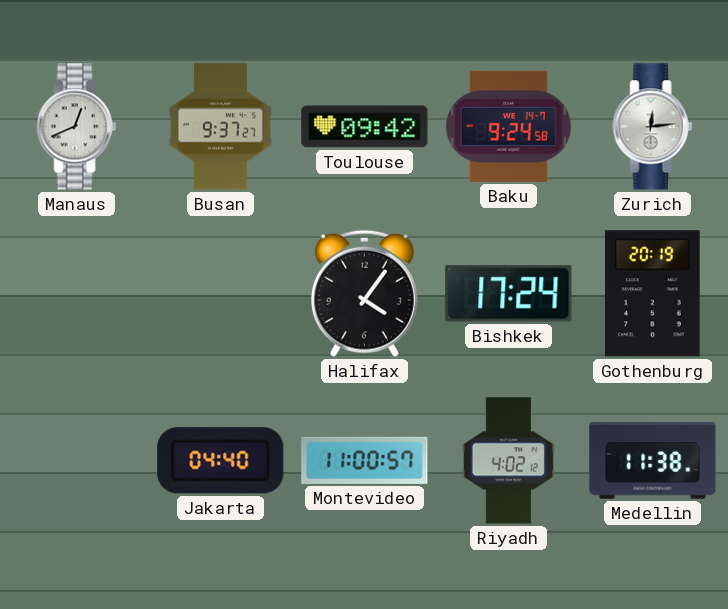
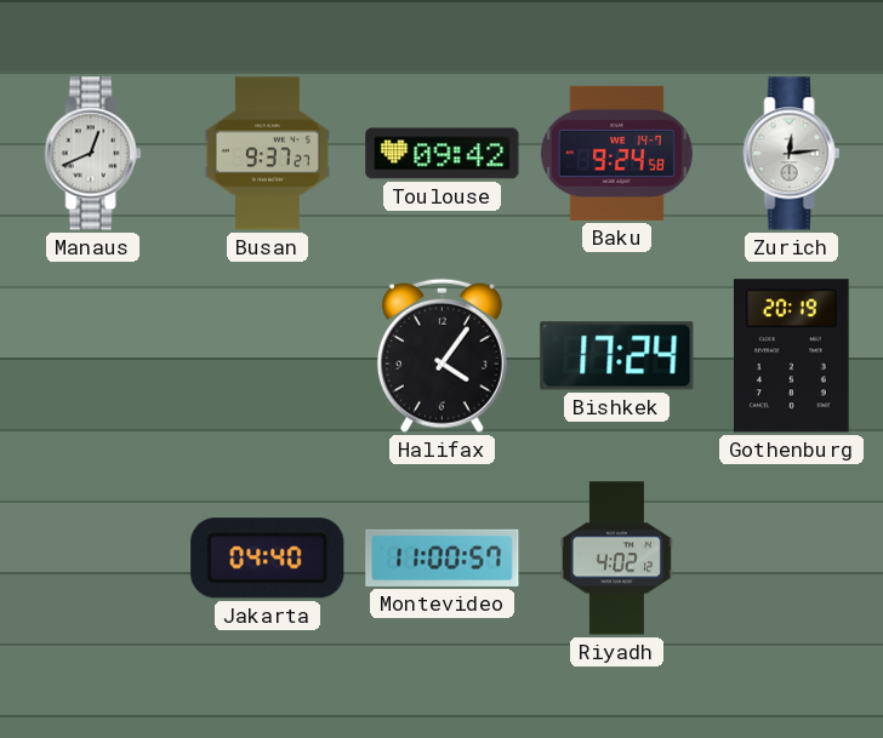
Medellin: 11:38 -> none (653, 461)
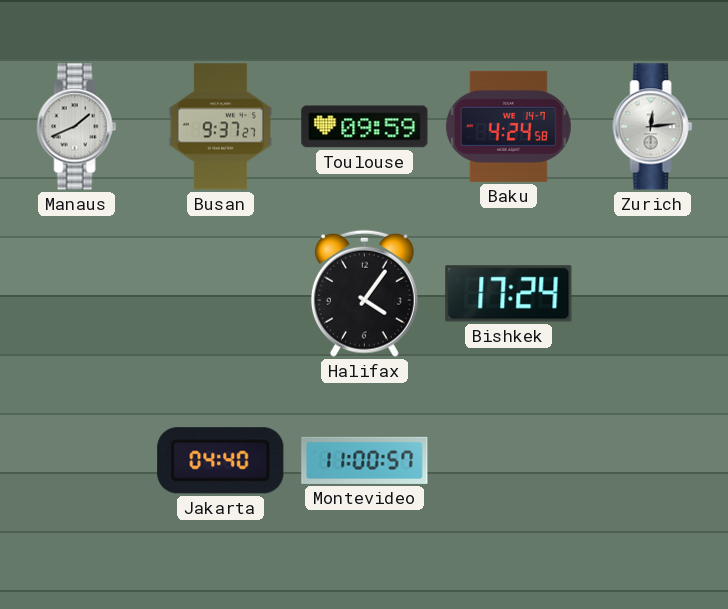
Manaus: 12:41 -> 1:41 (77, 127)
Toulouse: 09:42 -> 09:59 (365, 127)
Baku: 9:24 -> 4:24 (508, 126)
Gothenburg: 20:19 -> none (792, 356)
Riyadh: 4:02 -> none (616, 559)
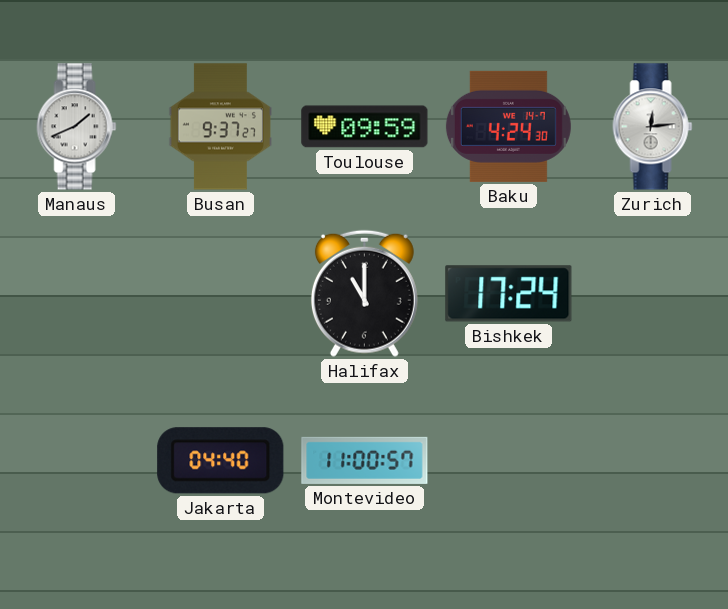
Baku: 4:24:58 -> 4:24:30 (508, 126)
Halifax: 4:06 -> 11:00 (364, 293)
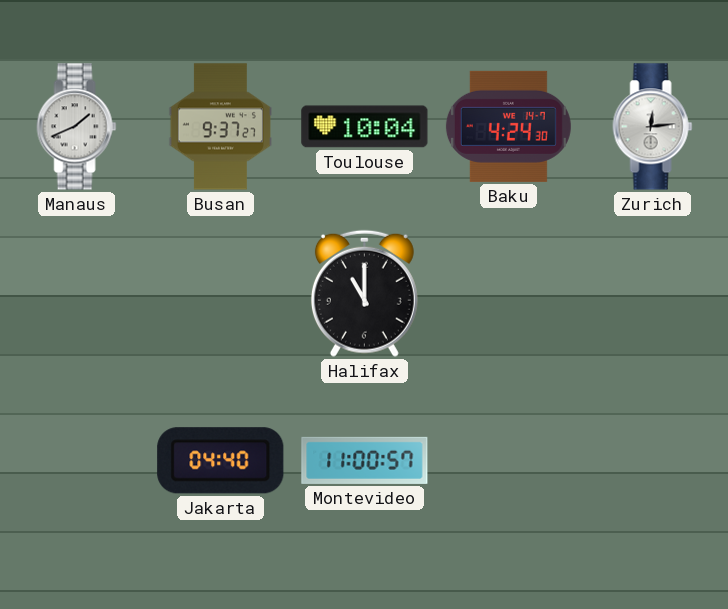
Toulouse: 09:59 -> 10:04 (365, 127)
Bishkek: 17:24 -> none (509, 294)
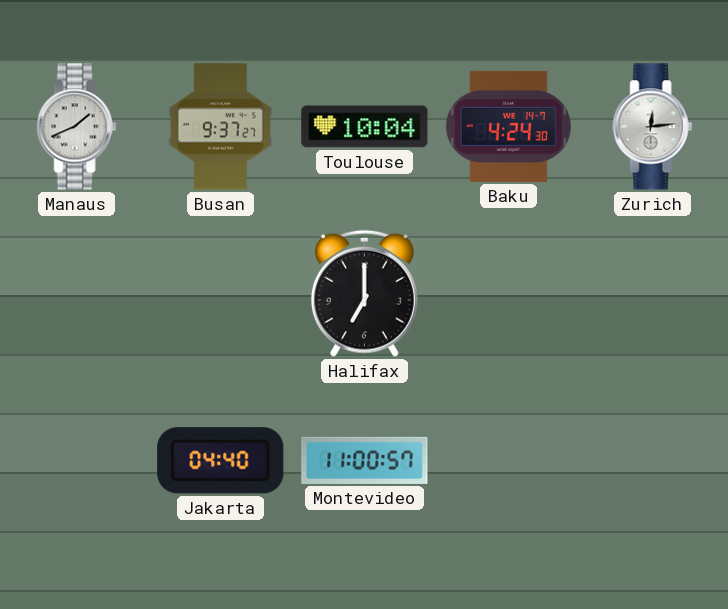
Halifax: 11:00 -> 7:00 (364, 293)
